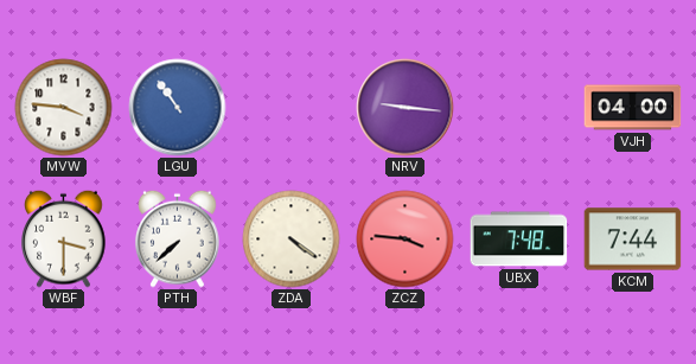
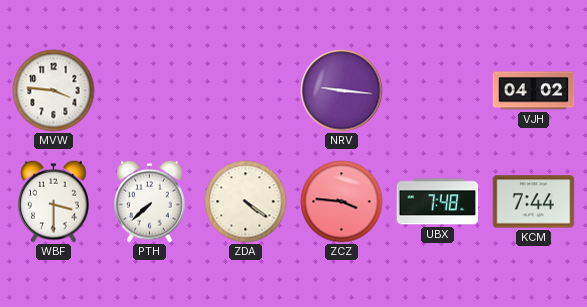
LGU: 10:54 -> none (178, 108)
VJH: 04:00 -> 04:02 (534, 91)
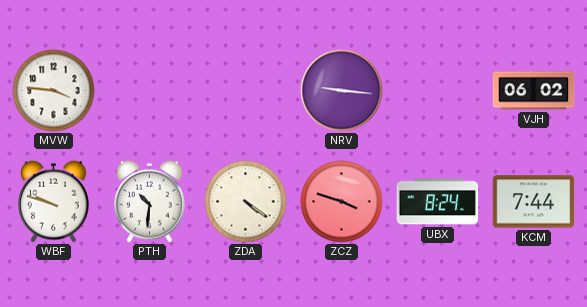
VJH: 04:02 -> 06:02 (534, 91)
WBF: 3:30 -> 9:48 (54, 201)
PTH: 7:38 -> 10:31 (150, 201)
ZCZ: 3:46 -> 3:48 (342, 202)
UBX: 7:48 -> 8:24 (438, 202)
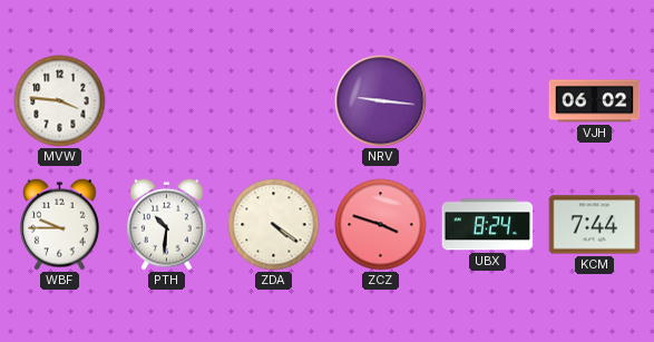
WBF: 9:48 -> 9:45 (60, 224)
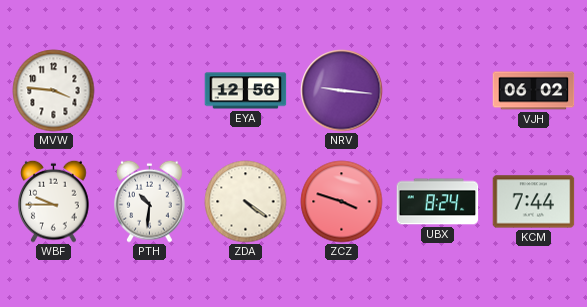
EYA: none -> 12:56 (246, 91)
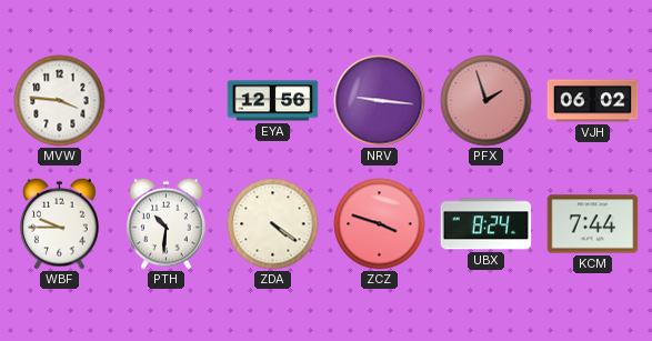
PFX: none -> 1:57 (487, 101)
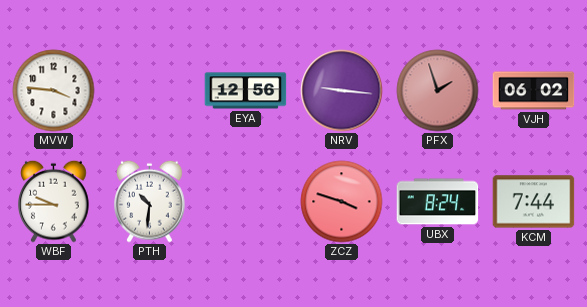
ZDA: 4:21 -> none (273, 224)
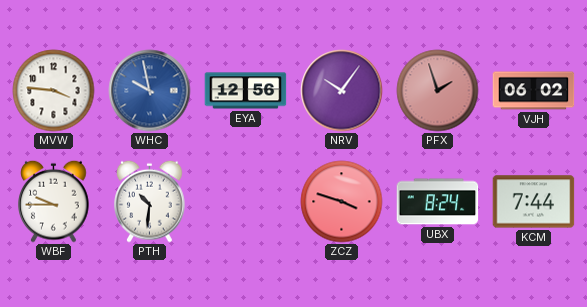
WHC: none -> 9:58 (150, 91)
NRV: 9:16 -> 10:06 (342, 91)
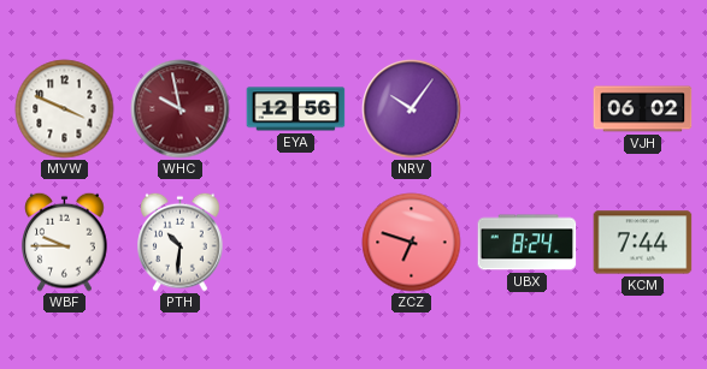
MVW: 3:46 -> 3:49 (65, 109)
WHC dial: blue -> burgundy (181, 109)
PFX: 1:57 -> none (438, 91)
ZCZ: 3:48 -> 6:48 (412, 243)
